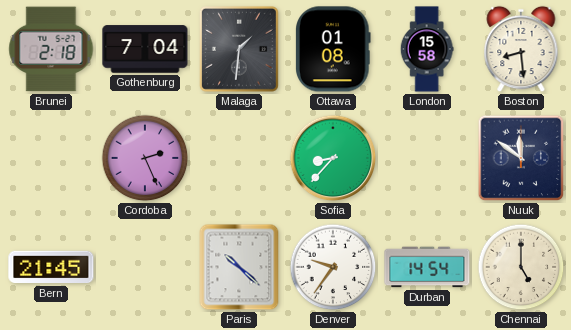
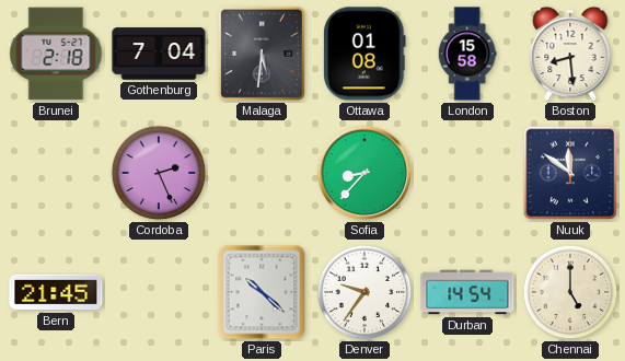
Malaga: 1:31 -> 5:31 (262, 54)
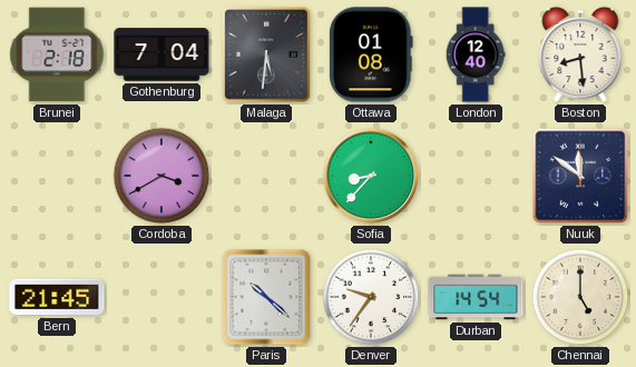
London: 15:58 -> 12:40 (476, 54)
Cordoba: 2:26 -> 3:40 (162, 176)
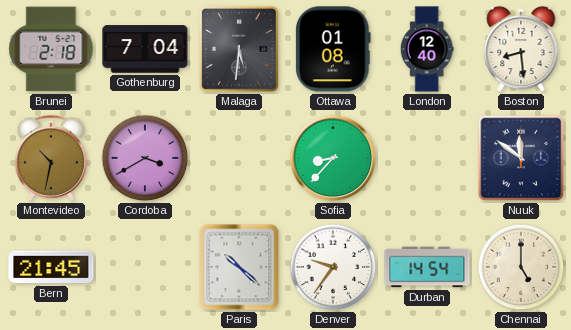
Montevideo: none -> 10:32 (51, 158)
